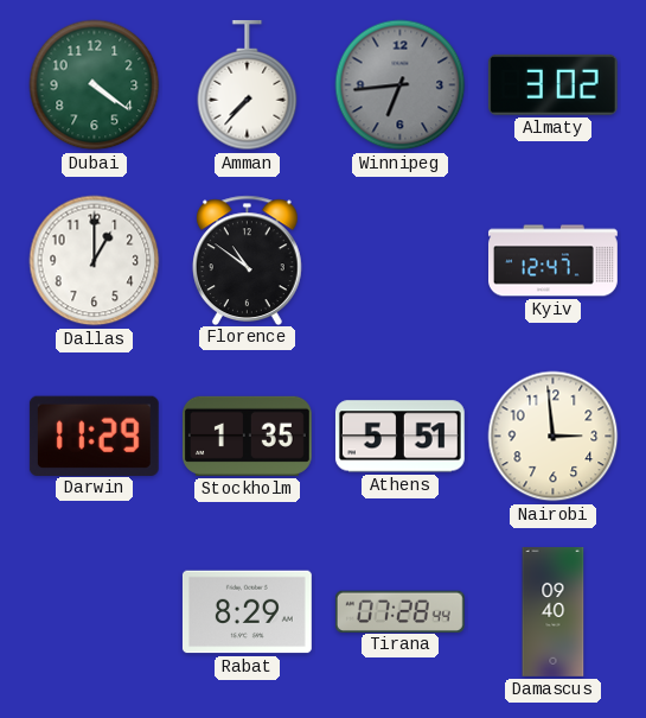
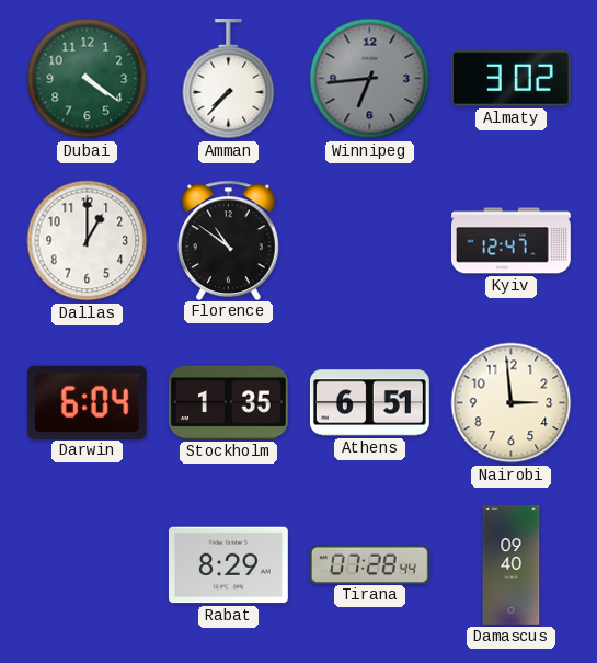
Darwin: 11:29 -> 6:04 (87, 402)
Athens: 5:51 -> 6:51 (369, 403)
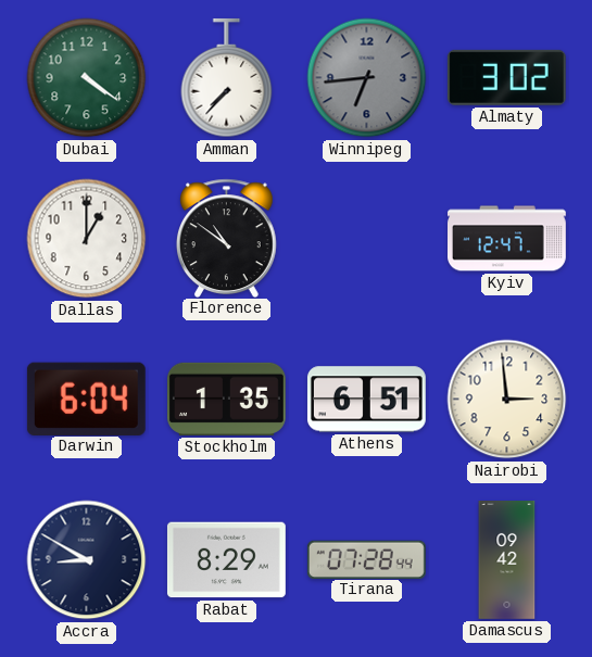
Accra: none -> 8:50 (87, 560)
Damascus: 09:40 -> 09:42 (507, 560)
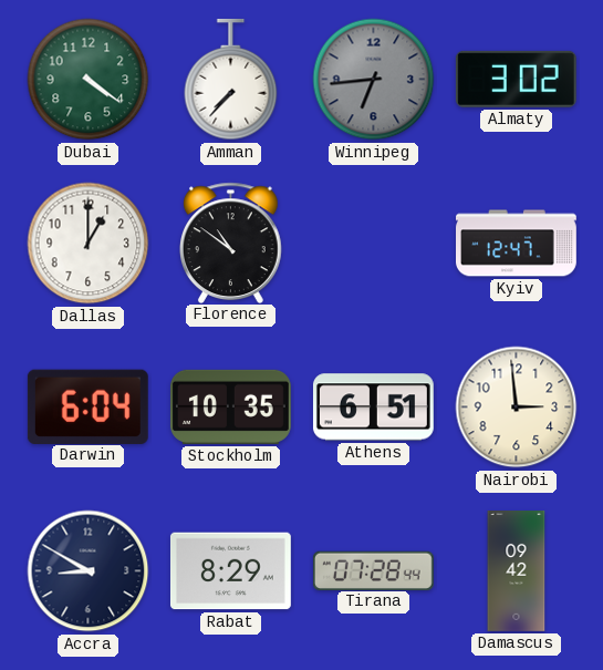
Stockholm: 1:35 -> 10:35 (230, 406)
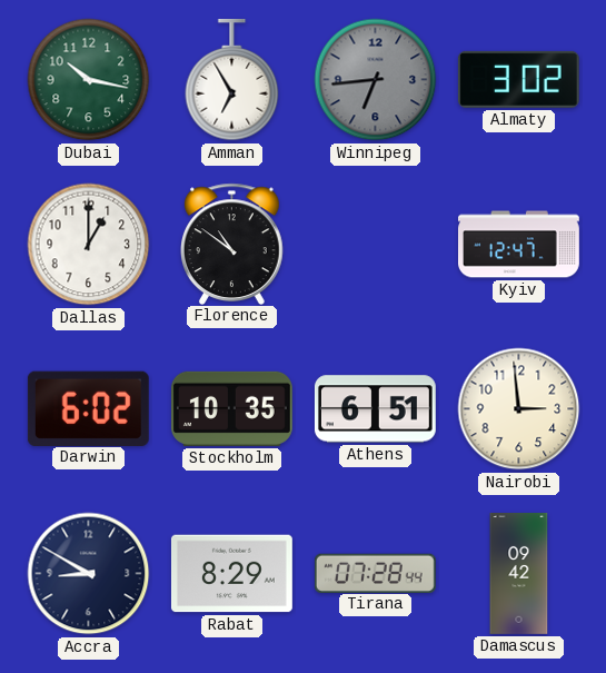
Dubai: 4:21 -> 10:17 (89, 80)
Amman: 7:37 -> 6:55 (232, 80)
Darwin: 6:04 -> 6:02 (88, 408)
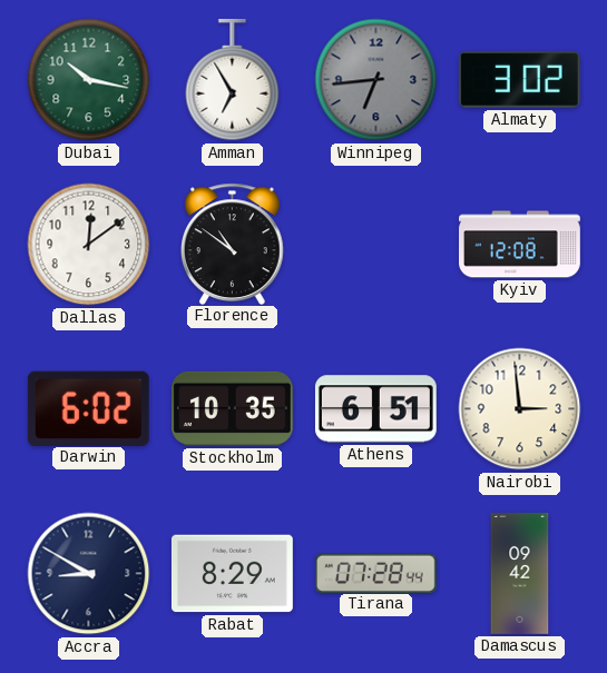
Dallas: 1:00 -> 12:09 (89, 245)
Kyiv: 12:47 -> 12:08 (520, 245)
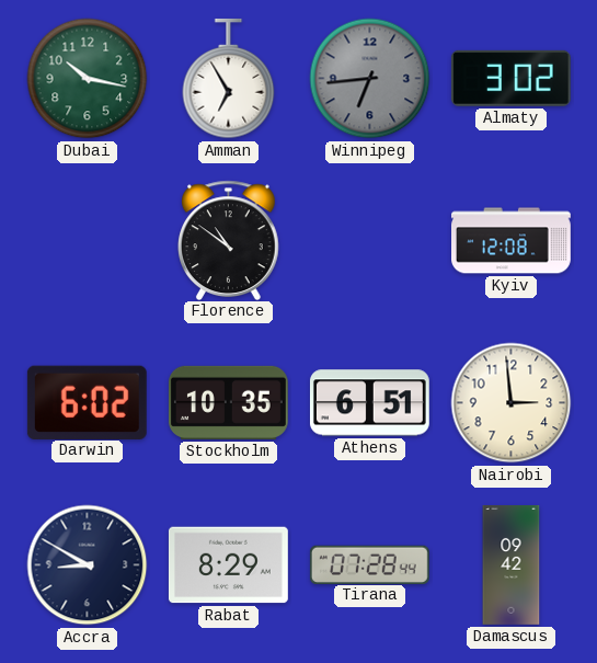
Dallas: 12:09 -> none (89, 245)
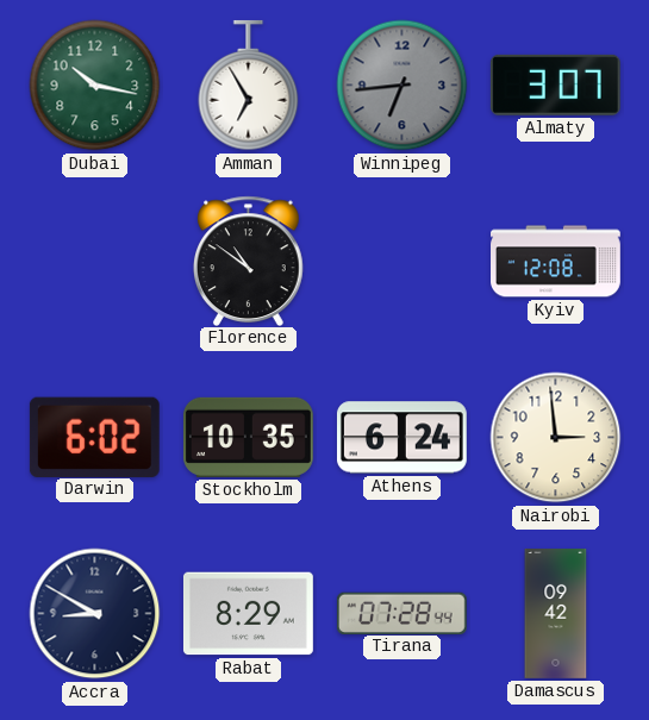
Almaty: 3:02 -> 3:07 (555, 84)
Athens: 6:51 -> 6:24 (401, 438)
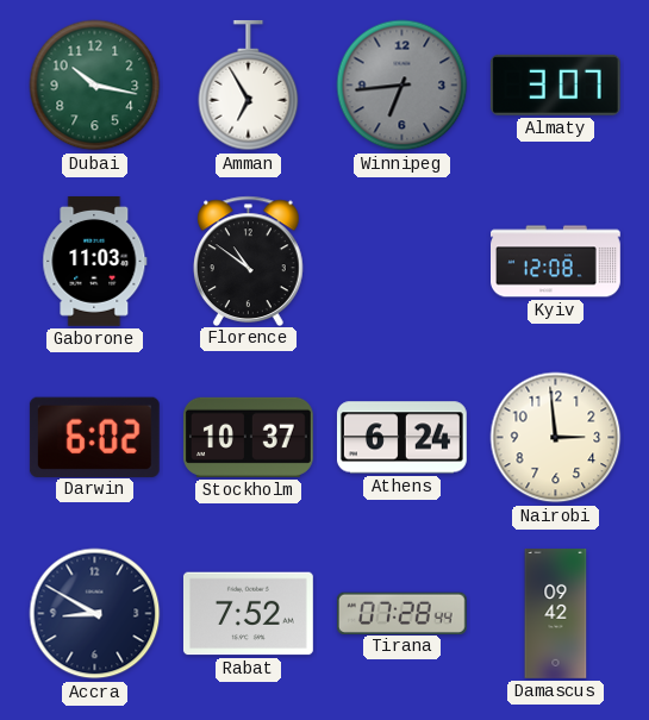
Gaborone: none -> 11:03 (95, 261)
Stockholm: 10:35 -> 10:37 (248, 437)
Rabat: 8:29 -> 7:52 (248, 614)
